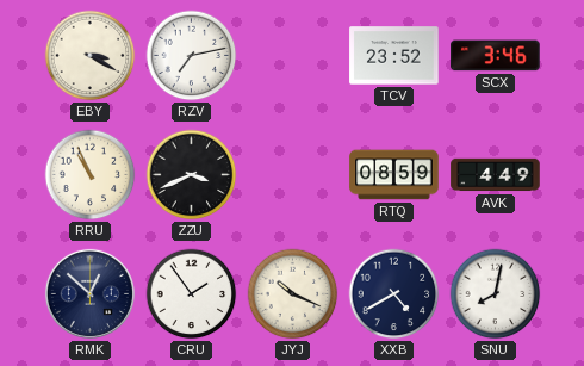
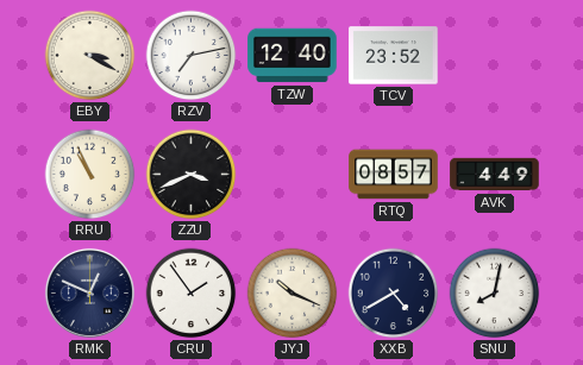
TZW: none -> 12:40 (293, 56)
SCX: 3:46 -> none (496, 56)
RTQ: 08:59 -> 08:57 (394, 175)
RMK: 12:52 -> 12:49 (89, 292)
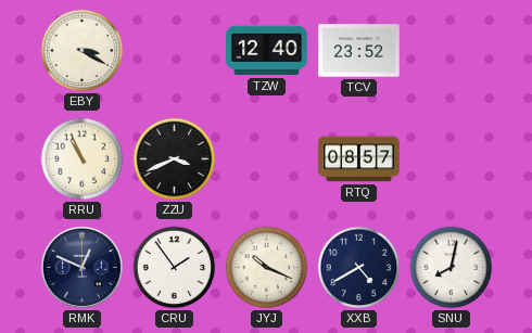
RZV: 7:13 -> none (192, 56)
AVK: 4:49 -> none (495, 175)
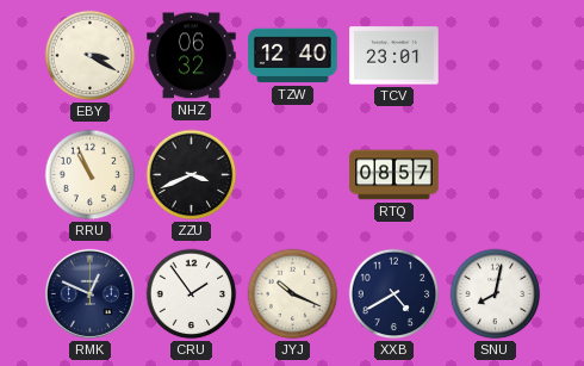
NHZ: none -> 06:32 (192, 56)
TCV: 23:52 -> 23:01 (394, 56)
